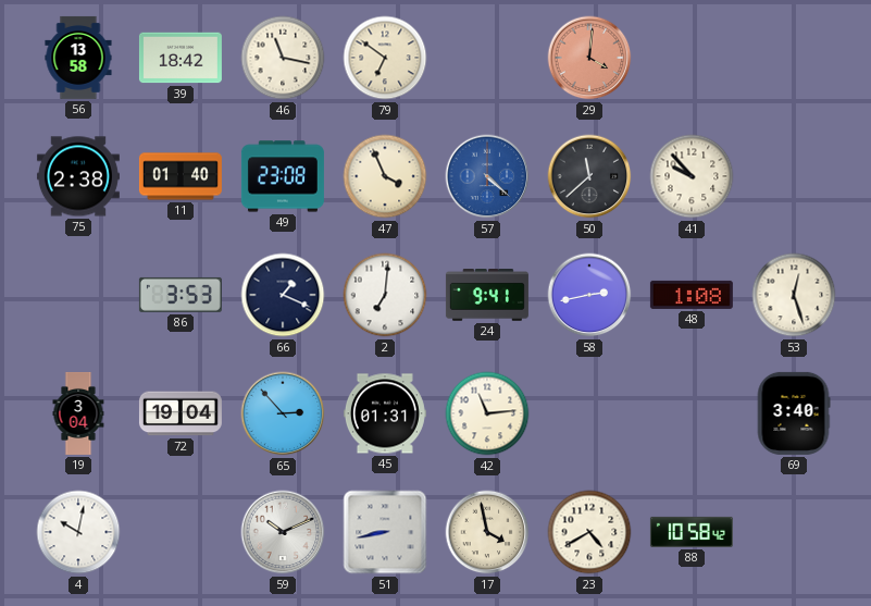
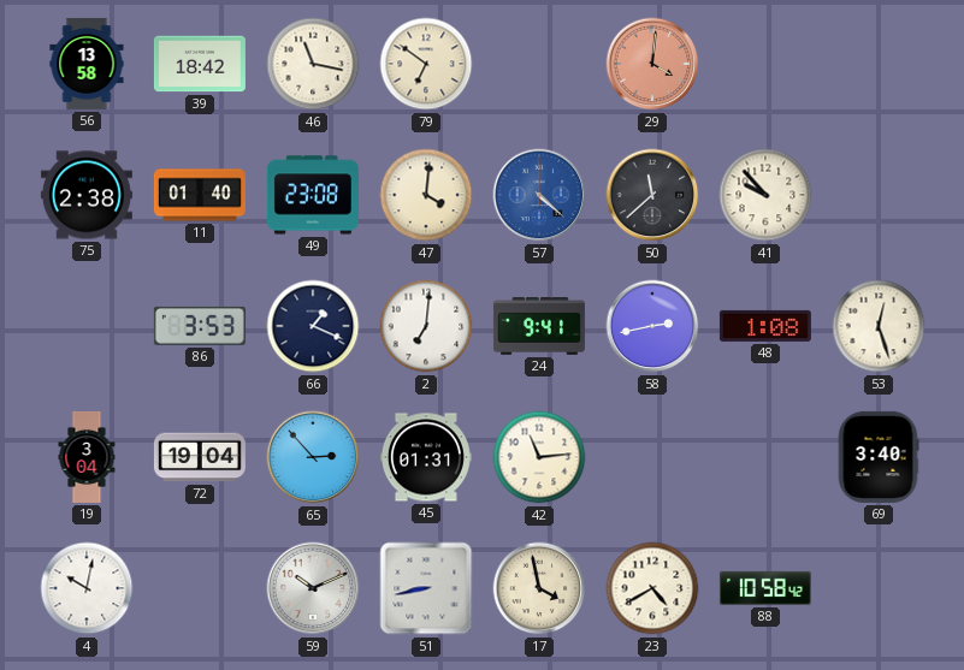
47: 3:56 -> 4:01 (426, 195)
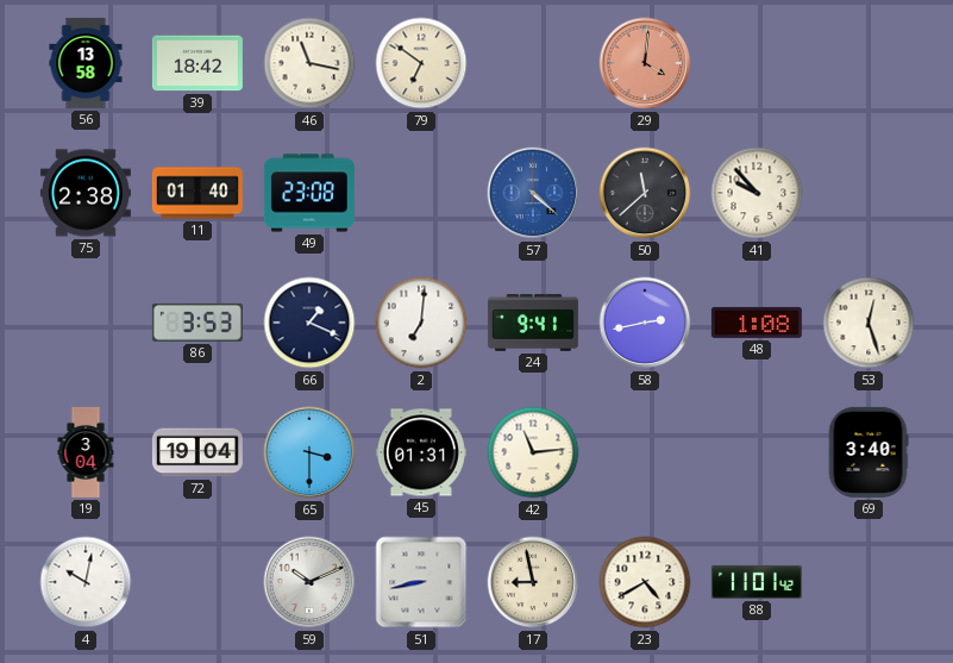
47: 4:01 -> none (426, 195)
65: 2:53 -> 3:30 (309, 452)
17: 3:58 -> 8:58 (533, 582)
88: 10:58 -> 11:01 (757, 582)
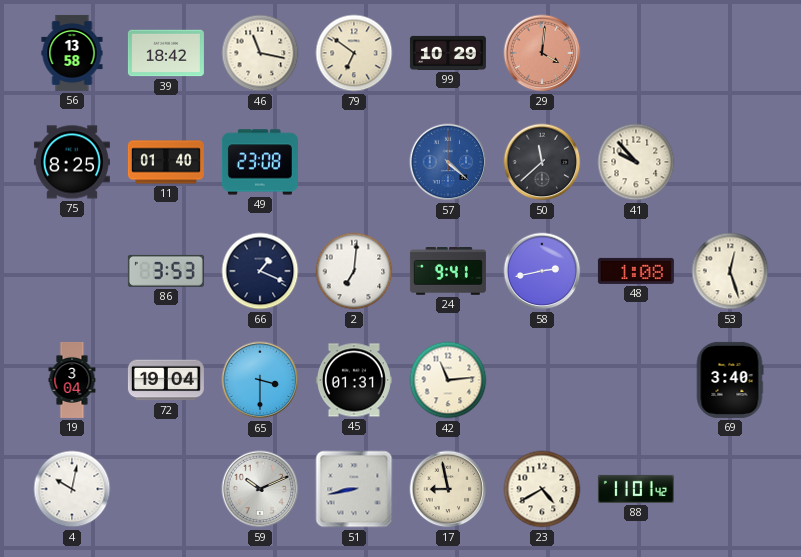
99: none -> 10:29 (448, 53)
75: 2:38 -> 8:25 (72, 162)
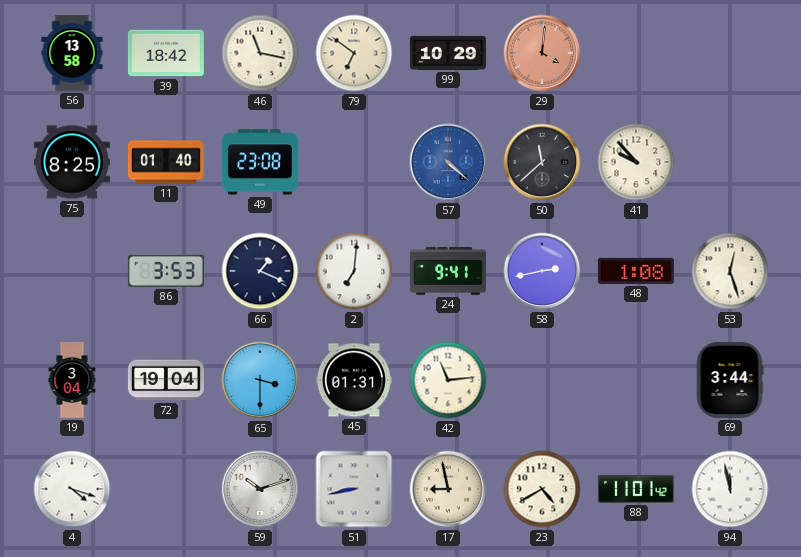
69: 3:40 -> 3:44 (730, 380)
4: 10:02 -> 4:18 (72, 489)
59: 10:11 -> 10:12 (260, 489)
94: none -> 11:58 (730, 489)
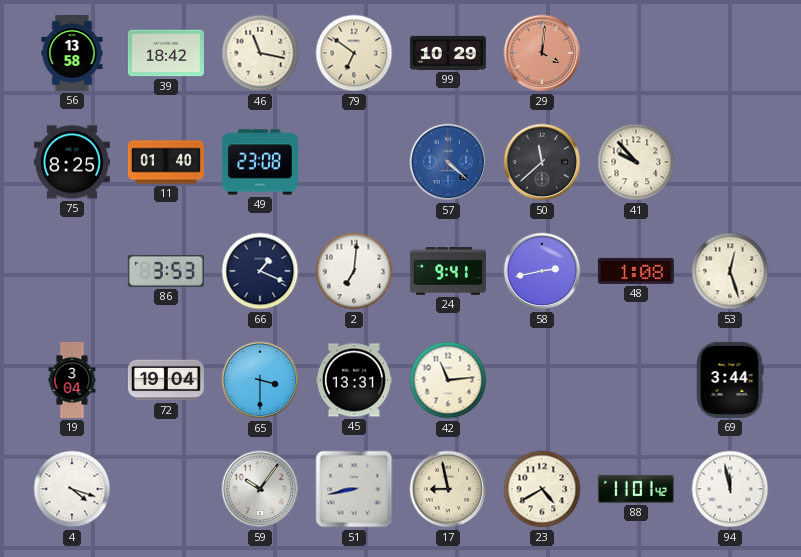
45: 01:31 -> 13:31 (354, 380)
59: 10:12 -> 10:06 (260, 489)
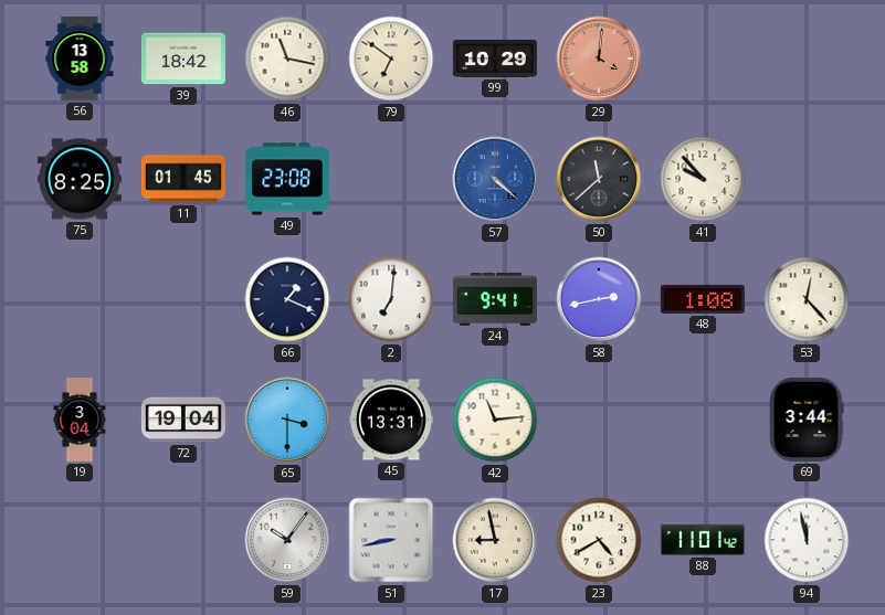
11: 01:40 -> 01:45 (183, 179)
86: 3:53 -> none (166, 271)
53: 12:27 -> 12:23 (807, 299)
4: 4:18 -> none (72, 489)
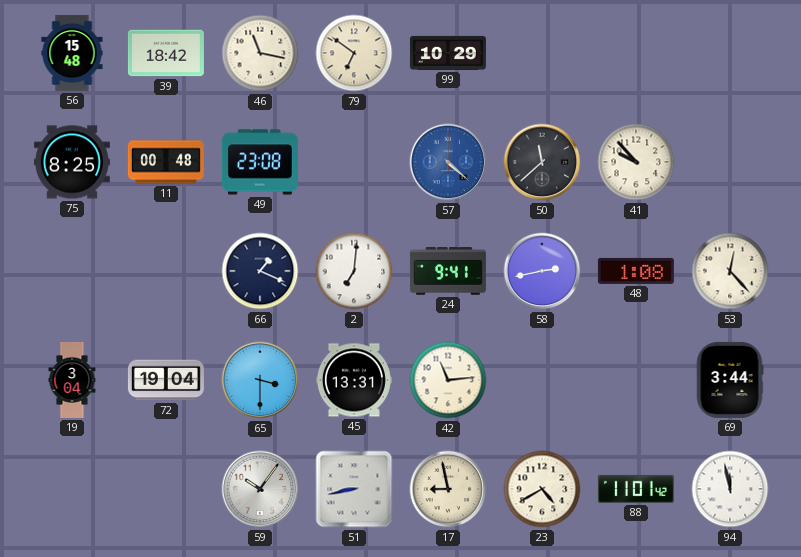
56: 13:58 -> 15:48 (72, 53)
29: 4:01 -> none (599, 59)
11: 01:45 -> 00:48 (166, 162)
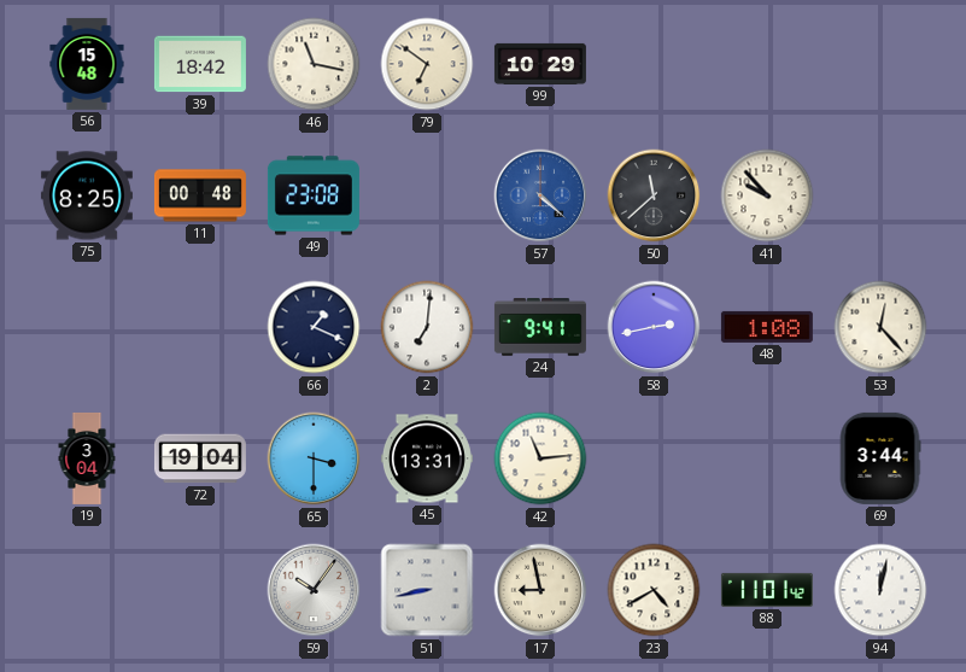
94: 11:58 -> 12:02 (880, 590)
